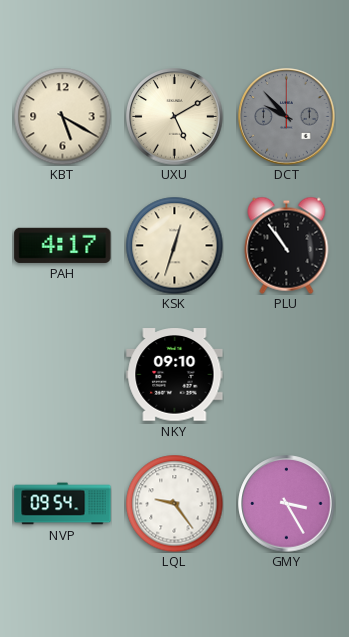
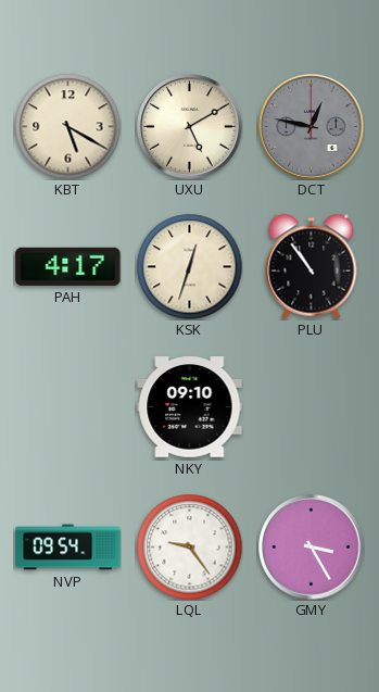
DCT: 9:53 -> 12:47 (312, 127)
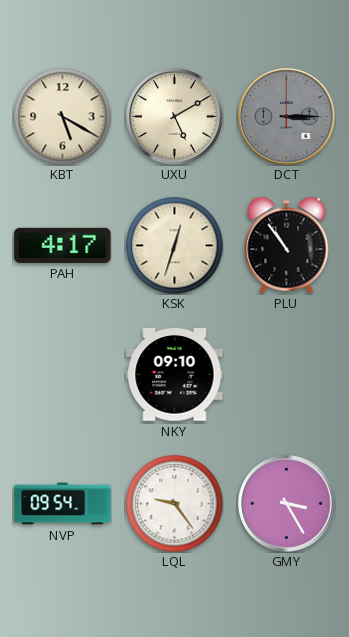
DCT: 12:47 -> 3:15 (287, 117)
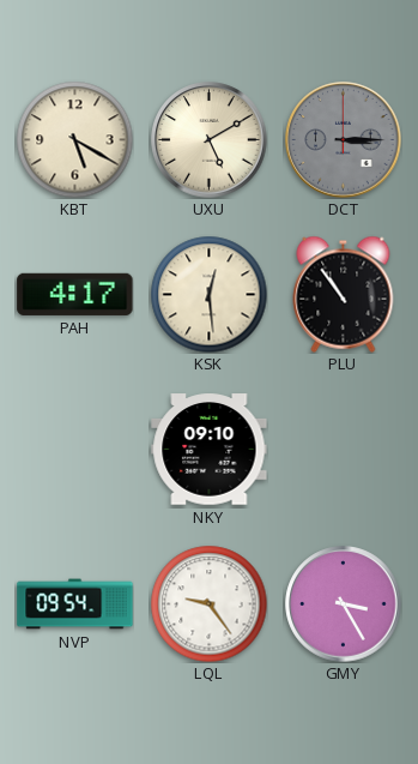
KSK: 12:33 -> 12:29 (208, 294)
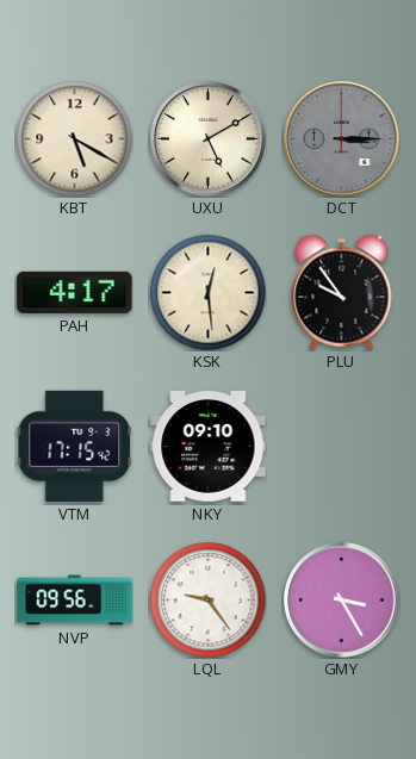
PLU: 10:54 -> 9:54 (342, 292)
VTM: none -> 17:15 (74, 446)
NVP: 09:54 -> 09:56 (75, 601)
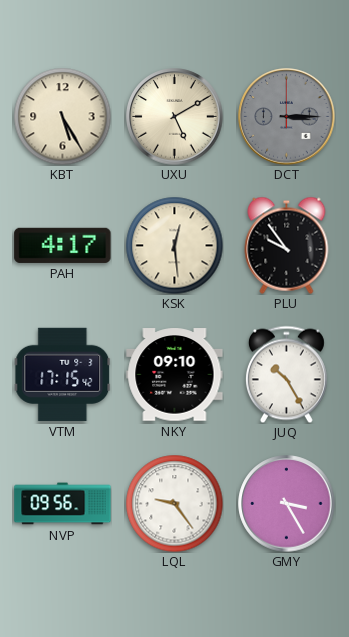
KBT: 5:20 -> 5:25 (62, 116)
JUQ: none -> 10:25 (286, 374)
